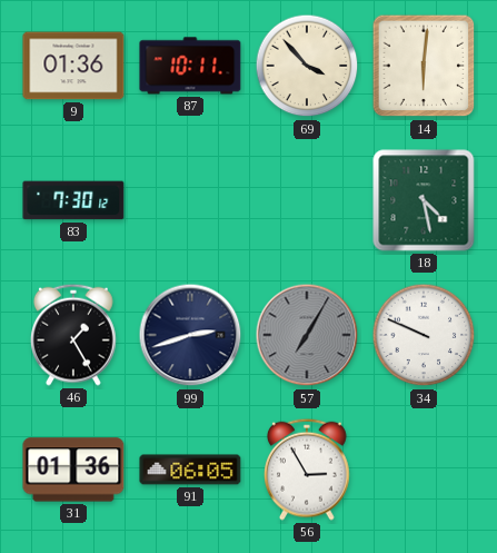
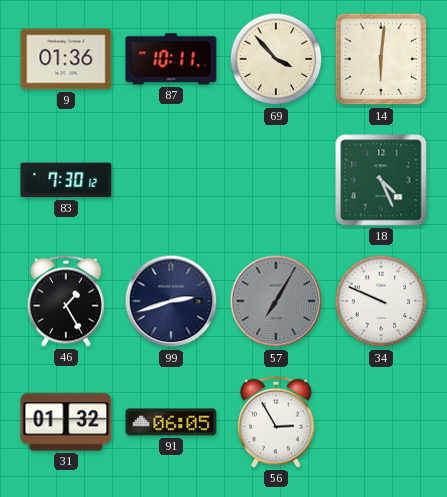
18: 4:28 -> 4:26 (381, 180)
31: 01:36 -> 01:32 (66, 422)
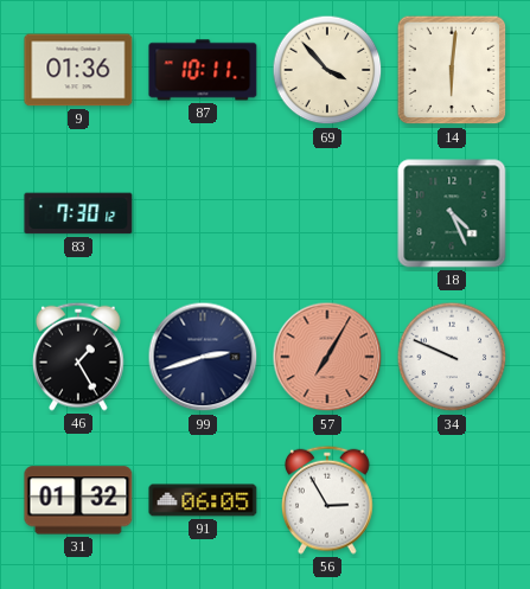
57 dial: grey -> salmon (327, 357)
